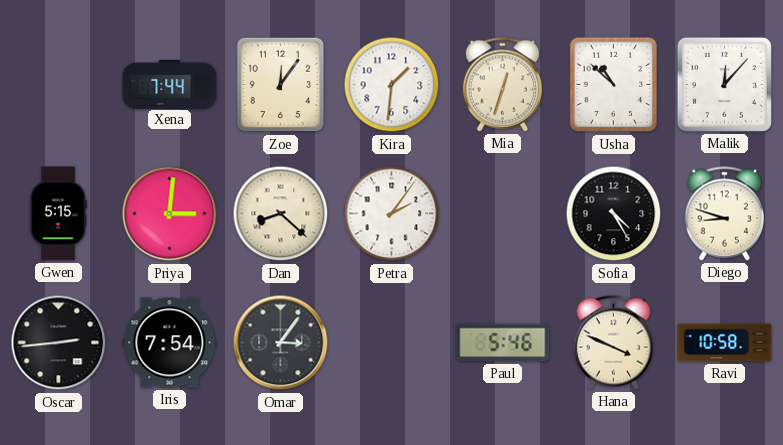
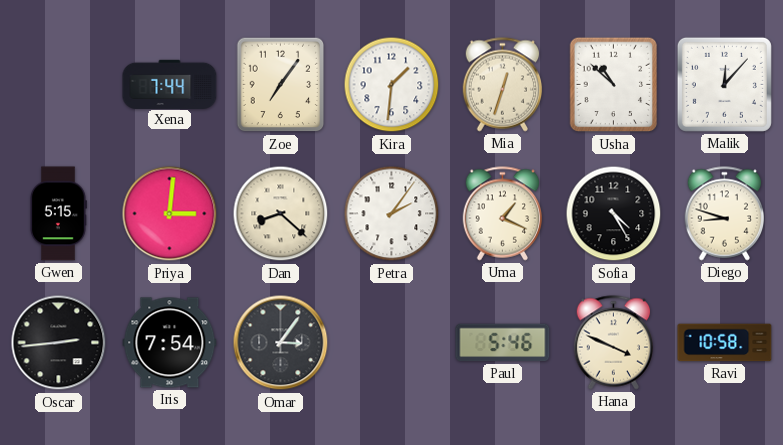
Zoe: 12:06 -> 7:06 (281, 85)
Uma: none -> 1:19 (503, 214)
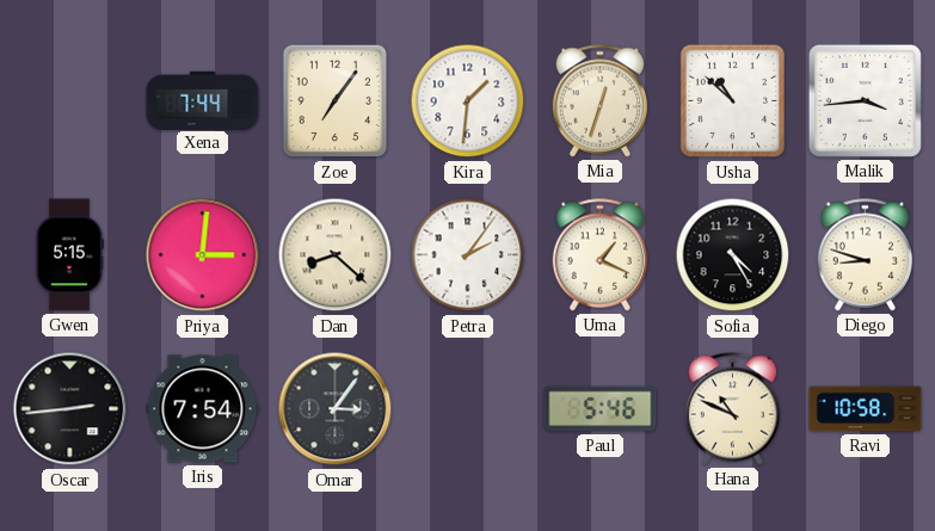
Malik: 12:07 -> 3:44 (865, 100)
Hana: 3:49 -> 10:49 (733, 409)
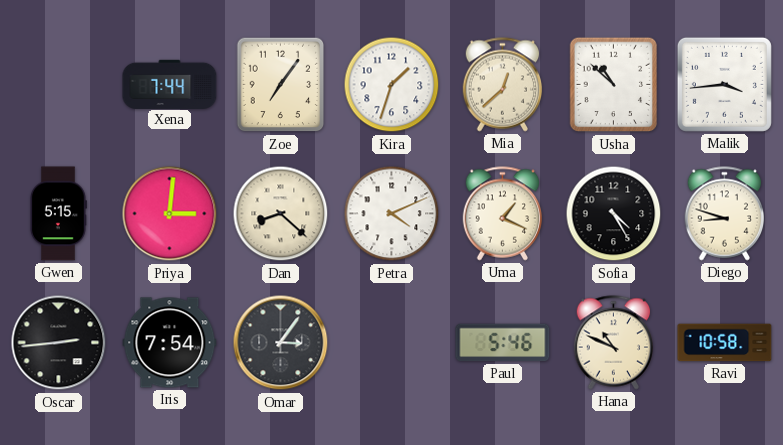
Kira: 1:31 -> 1:33 (392, 85)
Mia: 12:33 -> 12:38 (503, 85)
Petra: 2:06 -> 4:11 (392, 214)
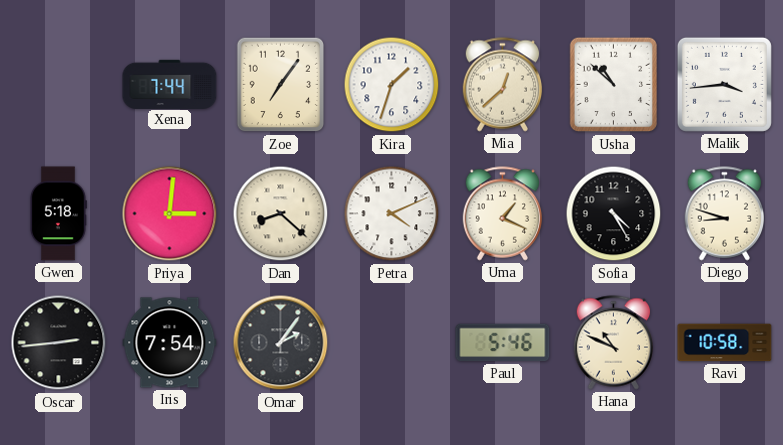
Gwen: 5:15 -> 5:18 (58, 214)
Omar: 3:06 -> 2:06 (281, 343)
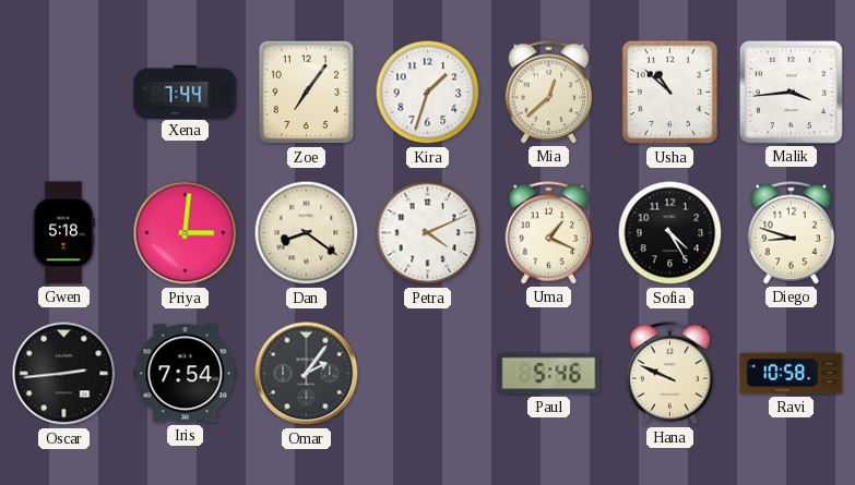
Dan: 8:22 -> 8:21 (307, 233)
Hana: 10:49 -> 9:49 (670, 374)
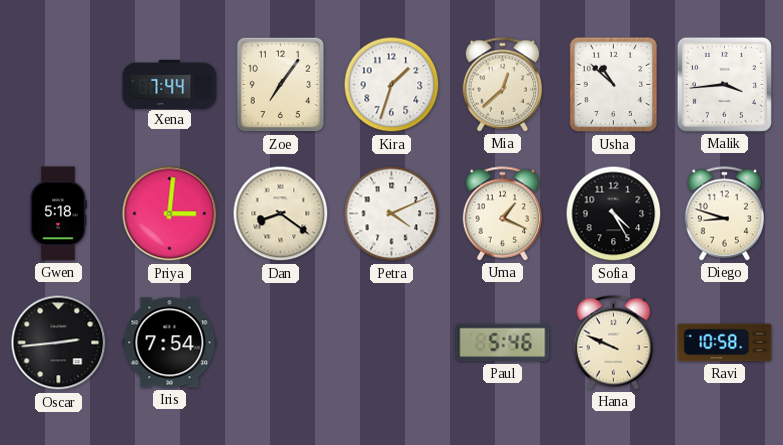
Omar: 2:06 -> none (307, 374)
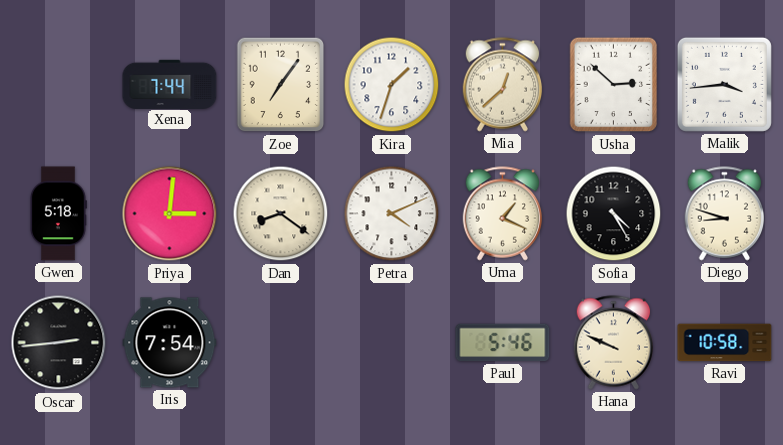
Usha: 10:52 -> 2:52 (614, 85)
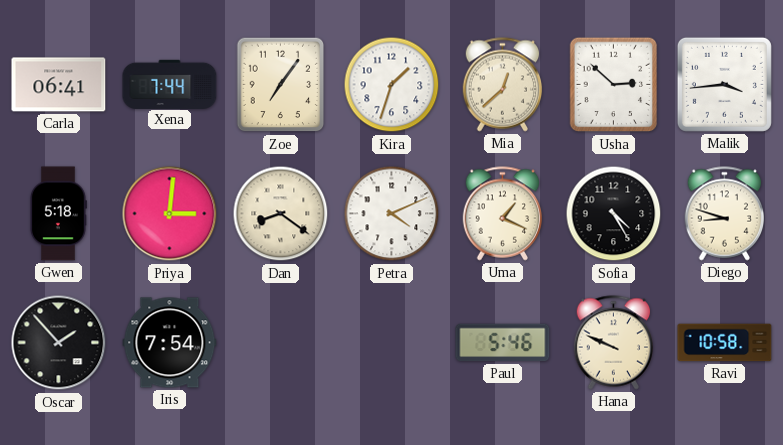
Carla: none -> 06:41 (59, 85)
Oscar: 2:44 -> 1:53 (59, 343)
